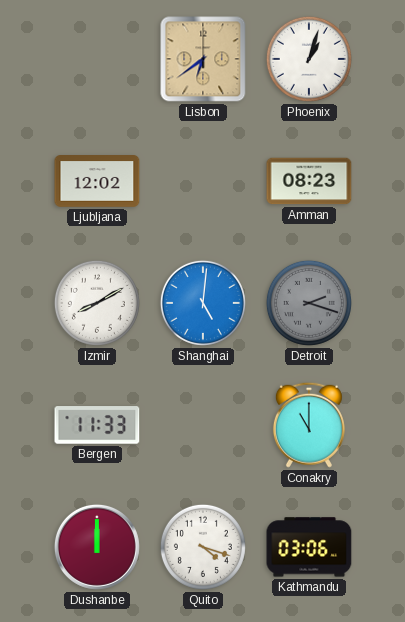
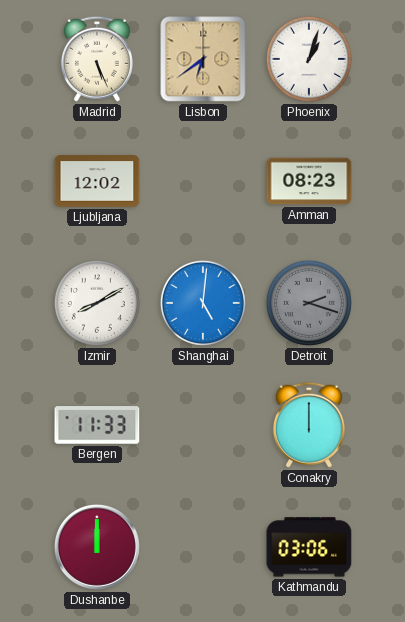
Madrid: none -> 5:26 (97, 59)
Conakry: 11:00 -> 12:00 (309, 425)
Quito: 4:18 -> none (203, 547)
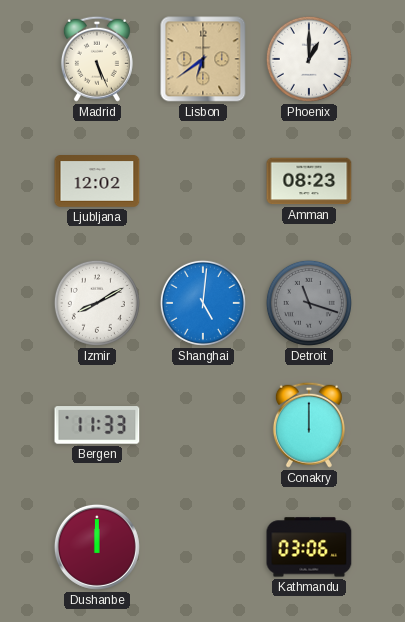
Phoenix: 1:03 -> 1:00 (309, 59)
Detroit: 2:18 -> 11:18 (309, 303)
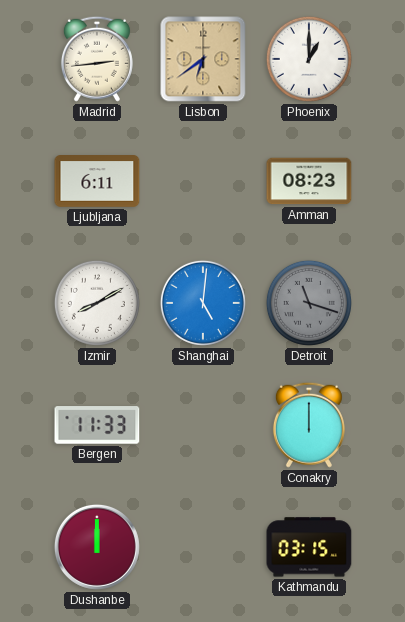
Madrid: 5:26 -> 2:44 (97, 59)
Ljubljana: 12:02 -> 6:11 (97, 182)
Kathmandu: 03:06 -> 03:15 (309, 547)
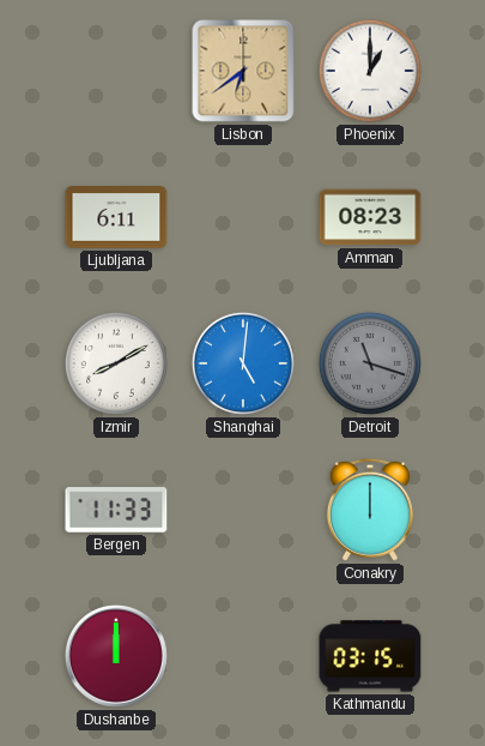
Madrid: 2:44 -> none (97, 59)
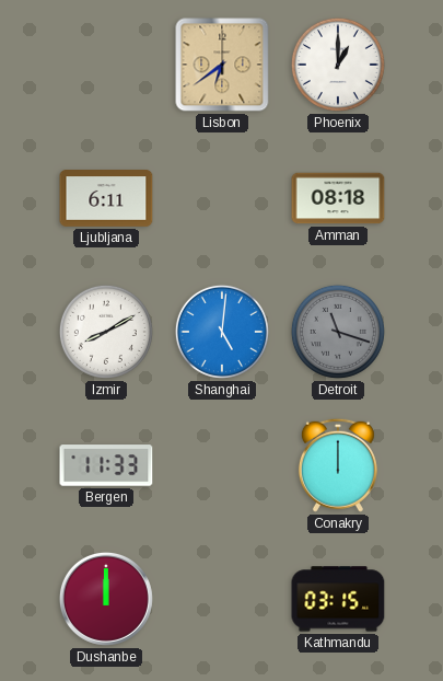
Amman: 08:23 -> 08:18 (338, 198)
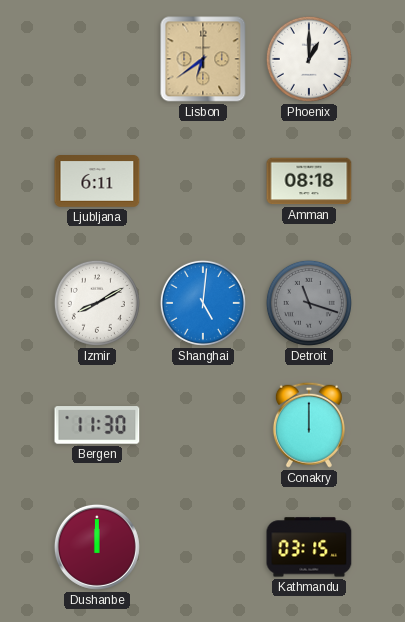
Bergen: 11:33 -> 11:30 (97, 425)
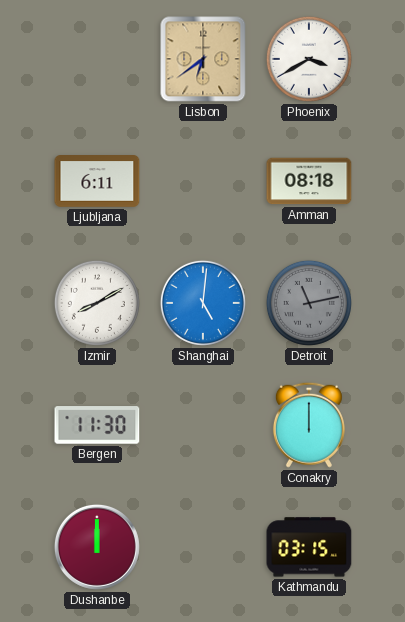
Phoenix: 1:00 -> 3:40 (309, 59)
Detroit: 11:18 -> 11:13 (309, 303)
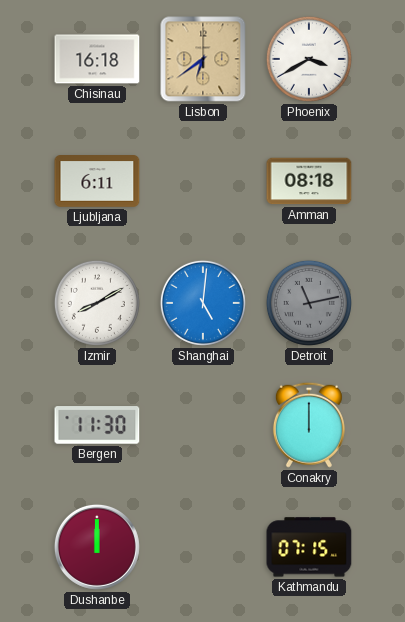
Chisinau: none -> 16:18 (97, 59)
Kathmandu: 03:15 -> 07:15 (309, 547)
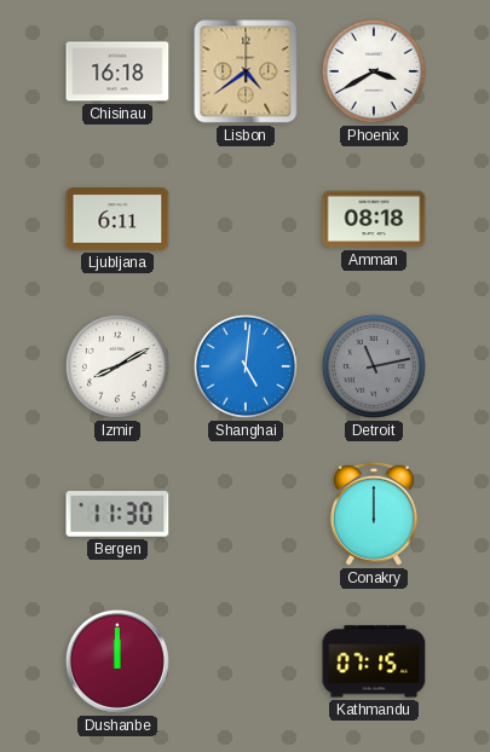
Lisbon: 6:39 -> 4:39 (246, 71)
